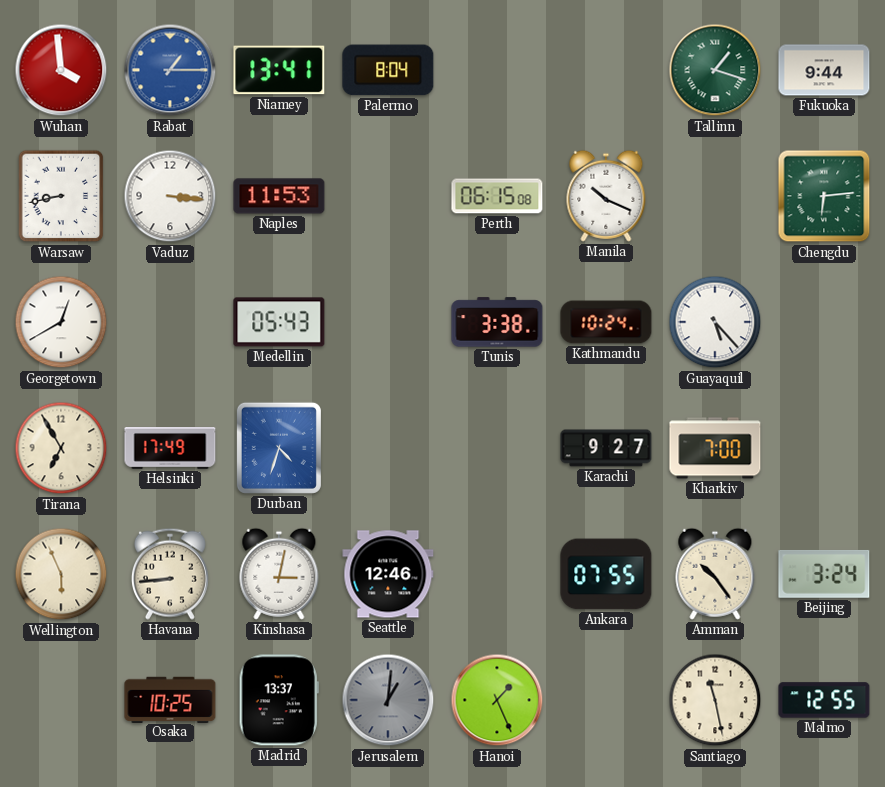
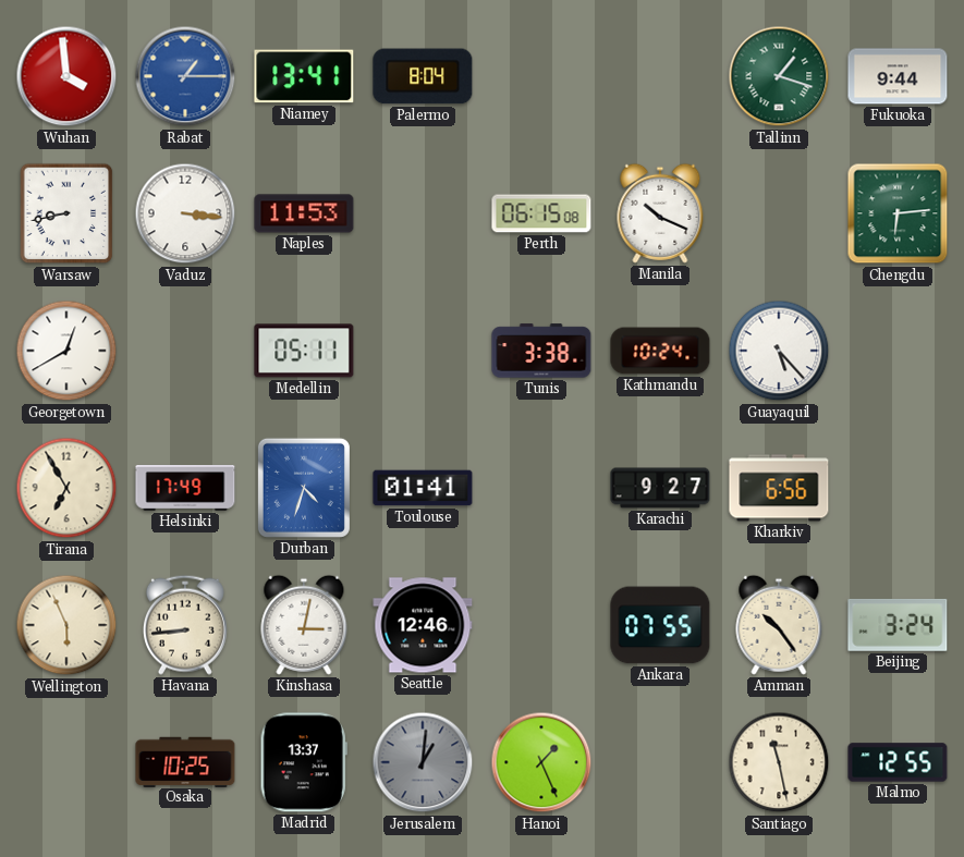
Medellin: 05:43 -> 05:11 (304, 351)
Toulouse: none -> 01:41 (423, 488)
Kharkiv: 7:00 -> 6:56 (779, 488)
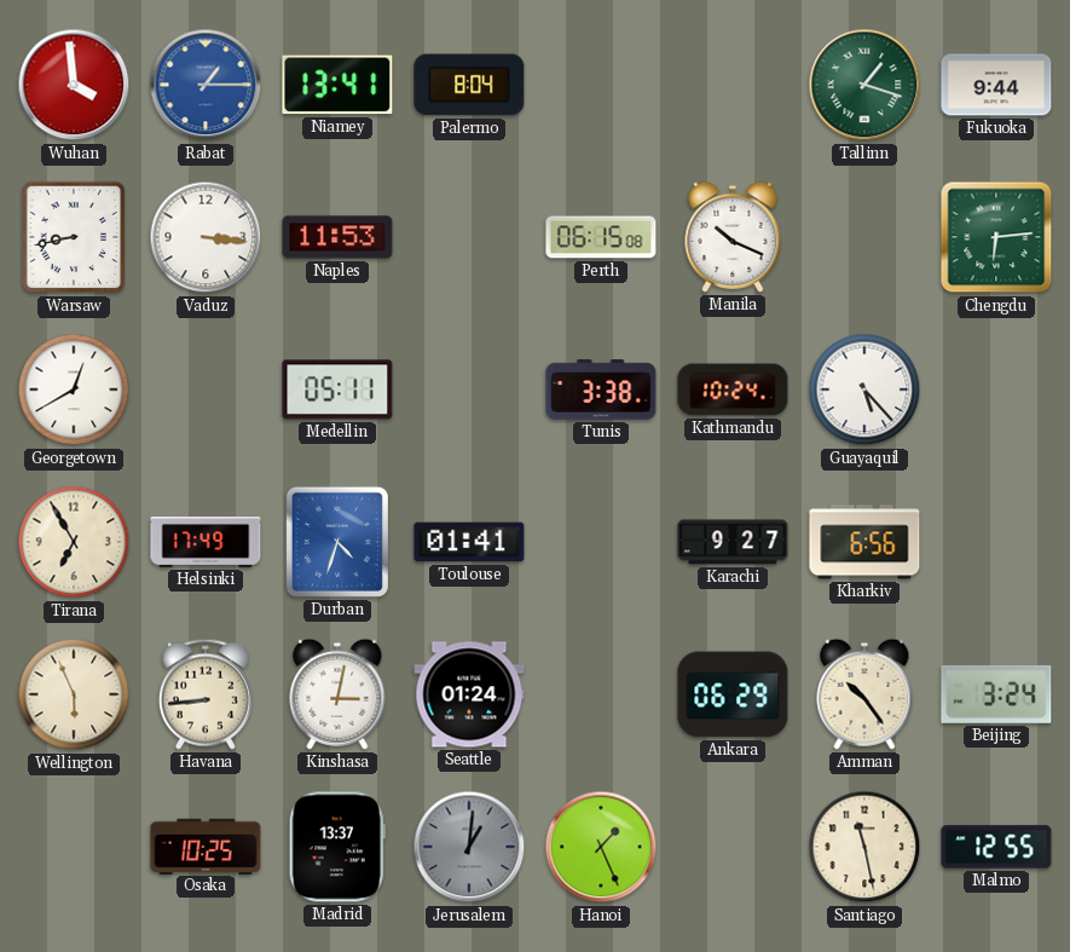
Seattle: 12:46 -> 01:24 (469, 694)
Ankara: 07:55 -> 06:29 (733, 694)
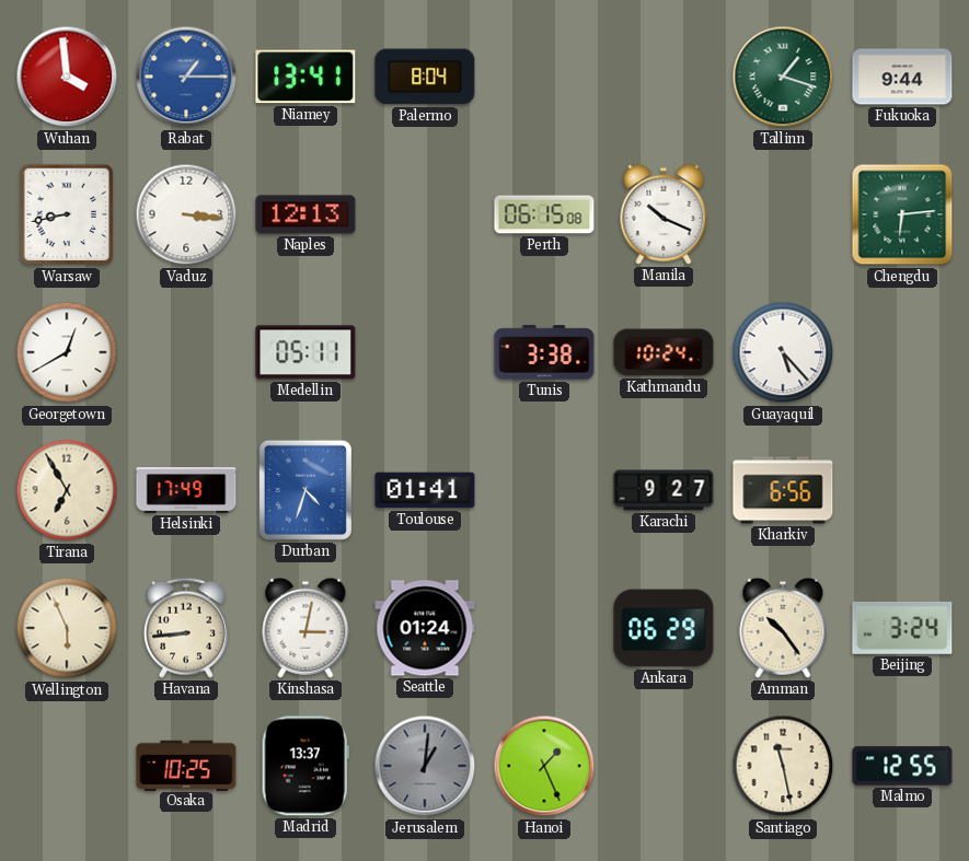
Naples: 11:53 -> 12:13 (305, 214)
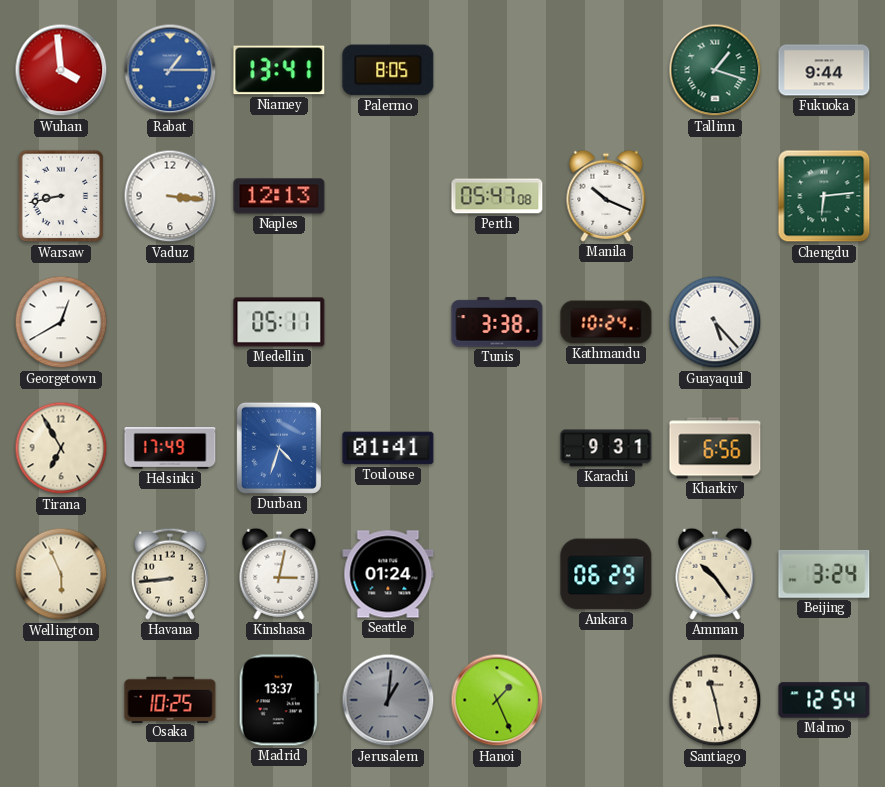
Palermo: 8:04 -> 8:05 (388, 70)
Perth: 06:15 -> 05:47 (497, 196)
Karachi: 9:27 -> 9:31 (606, 448)
Malmo: 12:55 -> 12:54 (824, 700)
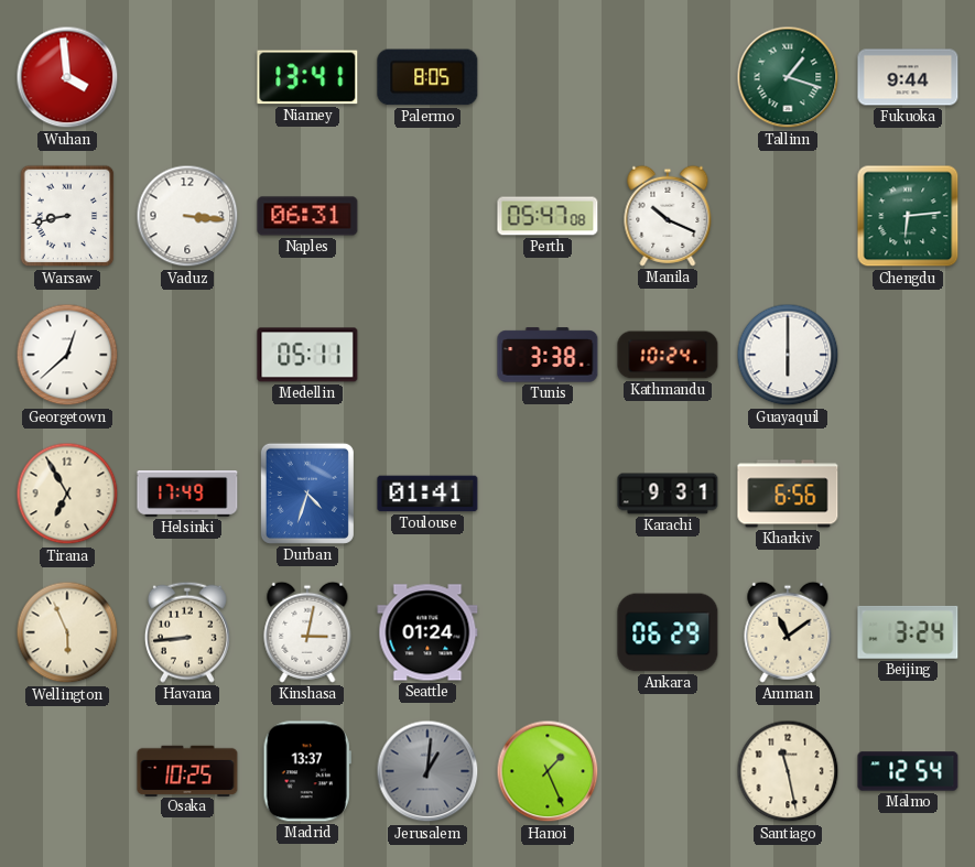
Rabat: 1:15 -> none (170, 70)
Naples: 12:13 -> 06:31 (307, 216)
Georgetown: 12:40 -> 12:38 (67, 355)
Guayaquil: 5:23 -> 6:00 (788, 355)
Amman: 10:24 -> 11:09 (788, 632)
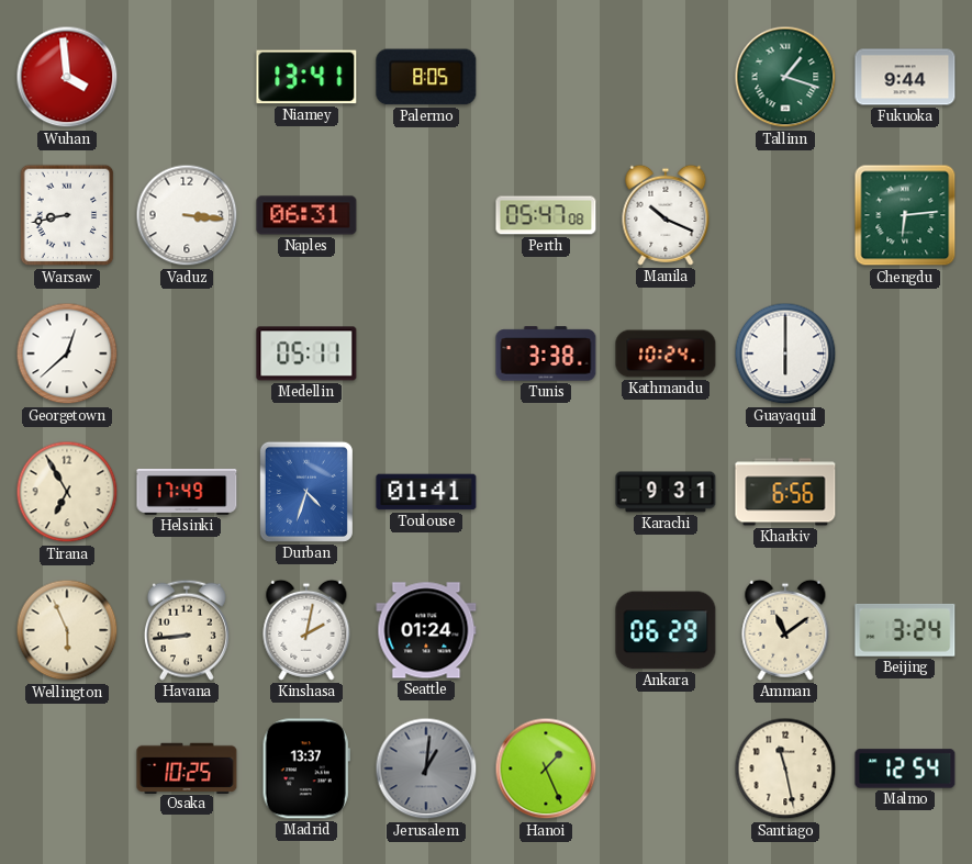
Kinshasa: 3:02 -> 2:02 (306, 630)
